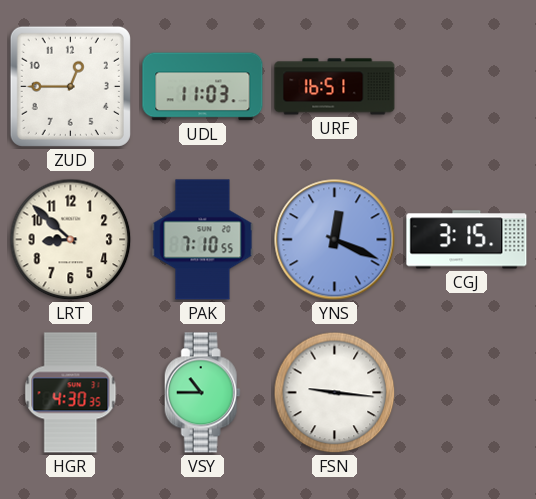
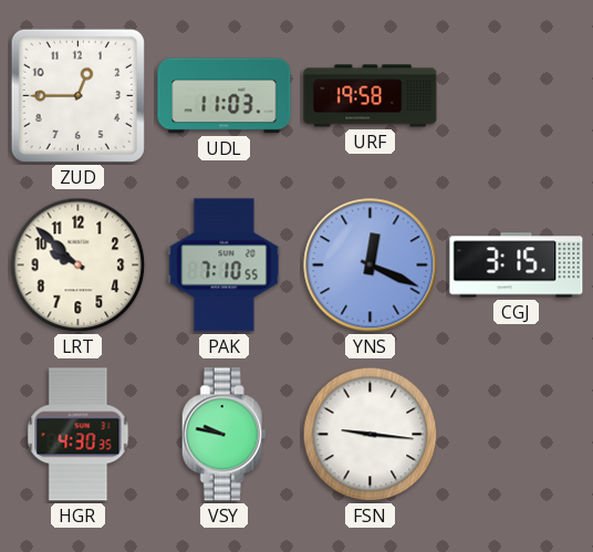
URF: 16:51 -> 19:58 (371, 96)
LRT: 8:52 -> 9:52 (79, 265)
VSY: 10:45 -> 9:47 (223, 435)
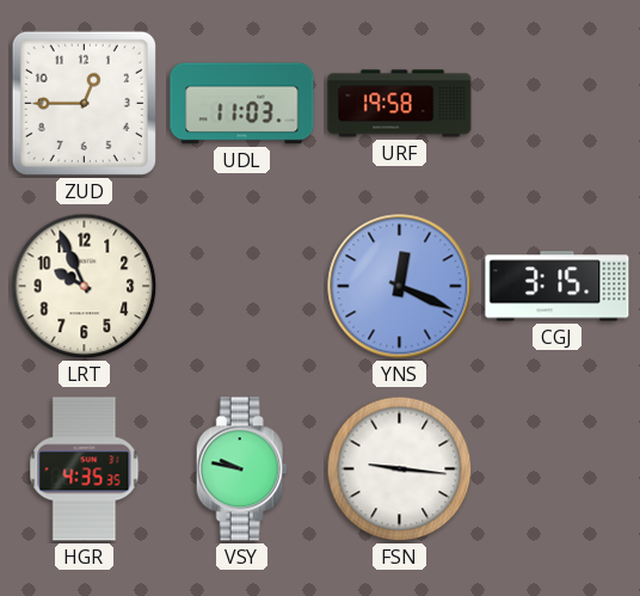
LRT: 9:52 -> 9:56 (85, 287)
PAK: 7:10 -> none (225, 265)
HGR: 4:30 -> 4:35 (85, 469)
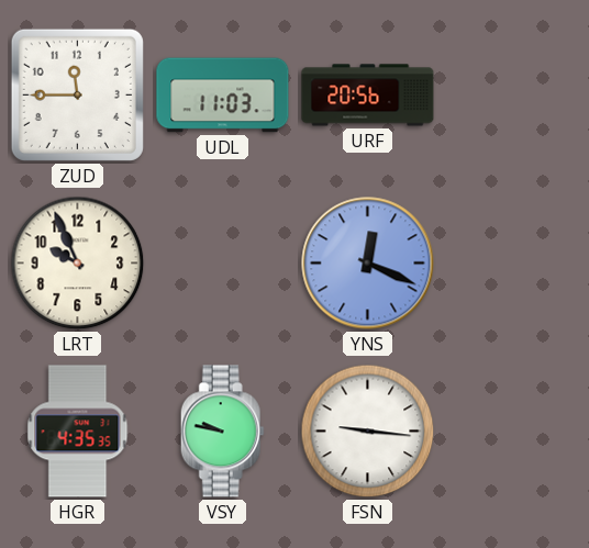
ZUD: 12:45 -> 11:45 (77, 94)
URF: 19:58 -> 20:56 (368, 96)
CGJ: 3:15 -> none (558, 287)
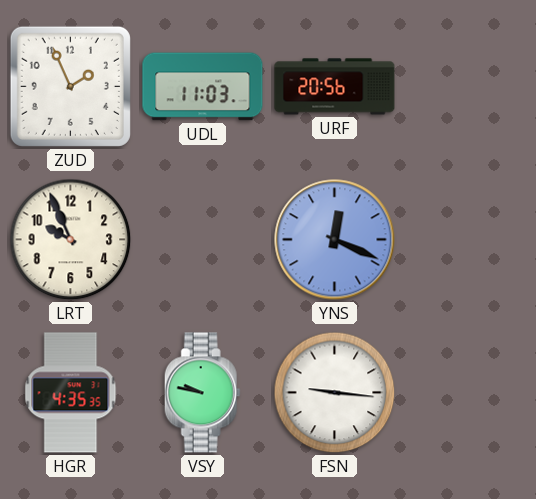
ZUD: 11:45 -> 1:56 (70, 86)
